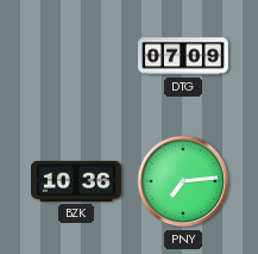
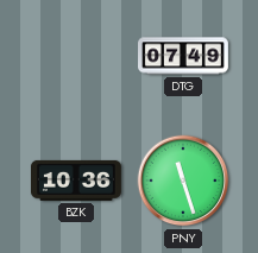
DTG: 07:09 -> 07:49 (184, 56)
PNY: 7:14 -> 11:27 (183, 181)
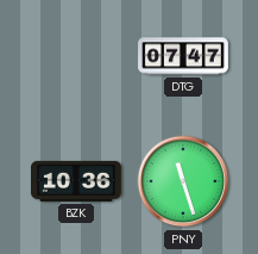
DTG: 07:49 -> 07:47 (184, 56)
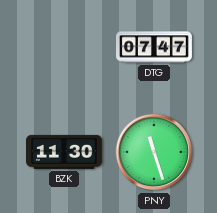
BZK: 10:36 -> 11:30 (64, 152)
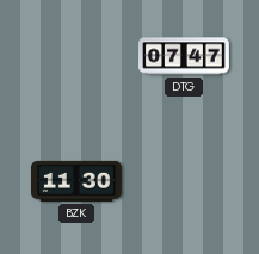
PNY: 11:27 -> none (154, 152)
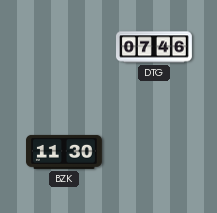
DTG: 07:47 -> 07:46 (155, 47)
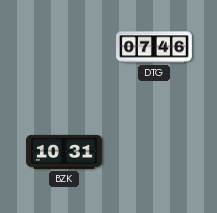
BZK: 11:30 -> 10:31 (64, 152)
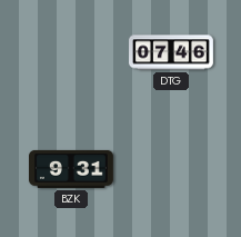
BZK: 10:31 -> 9:31 (71, 169)
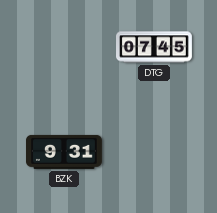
DTG: 07:46 -> 07:45 (155, 47)
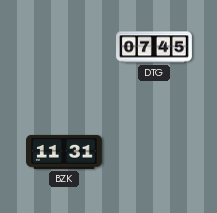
BZK: 9:31 -> 11:31 (64, 152)
